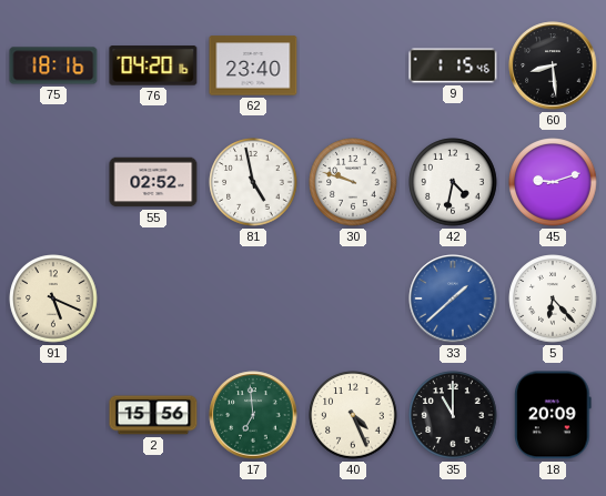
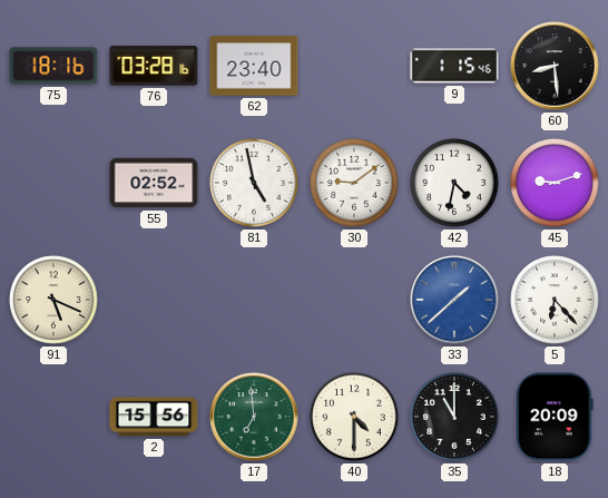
76: 04:20 -> 03:28 (154, 66)
30: 9:48 -> 9:09 (354, 183)
40: 4:26 -> 4:30 (354, 417)
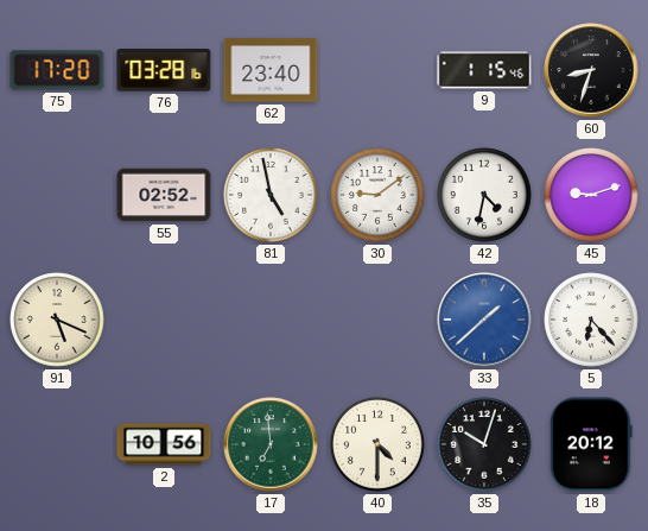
75: 18:16 -> 17:20 (57, 70)
60: 8:29 -> 8:33 (591, 70)
2: 15:56 -> 10:56 (164, 444)
35: 11:00 -> 10:03 (484, 444)
18: 20:09 -> 20:12 (591, 444)
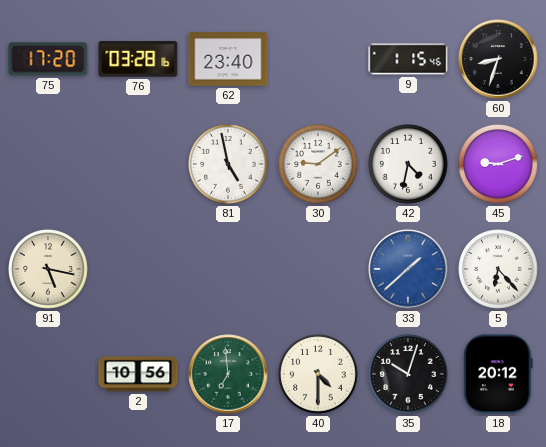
55: 02:52 -> none (164, 195)
91: 5:19 -> 5:17 (48, 269)
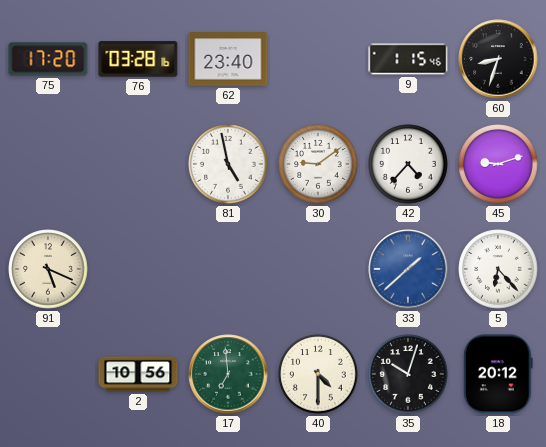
42: 4:32 -> 4:37 (408, 164)
91: 5:17 -> 5:19 (48, 269)
